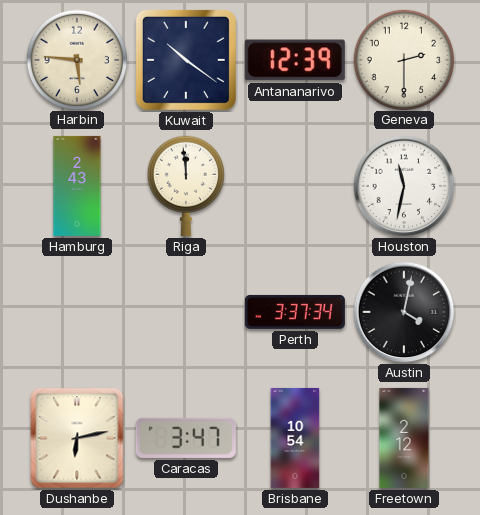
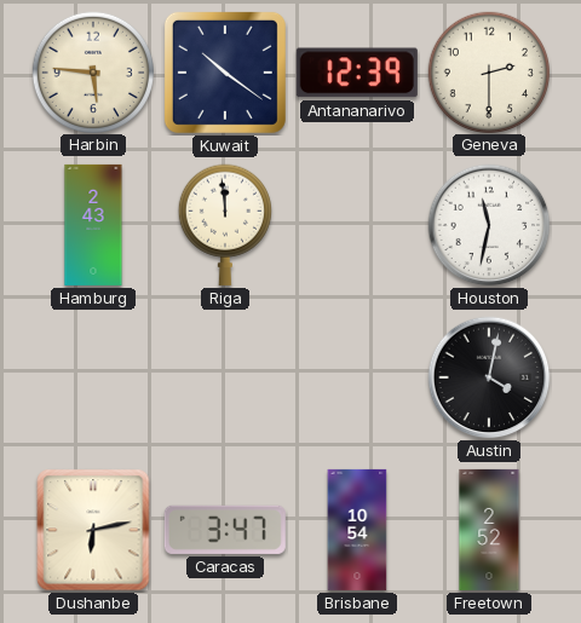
Perth: 3:37 -> none (295, 312)
Freetown: 2:12 -> 2:52 (489, 530)
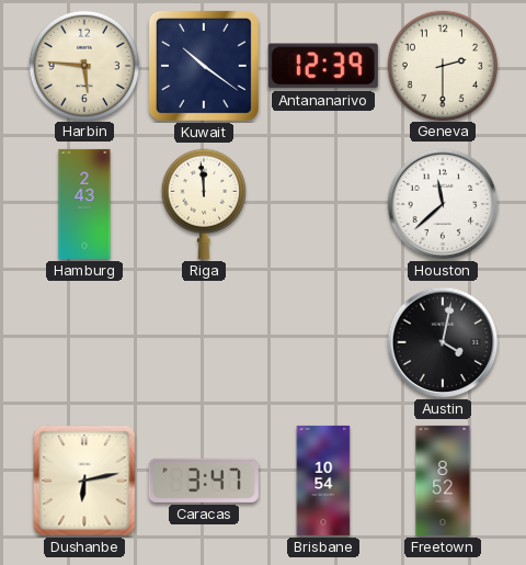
Houston: 11:32 -> 11:38 (443, 204)
Freetown: 2:52 -> 8:52 (443, 481)
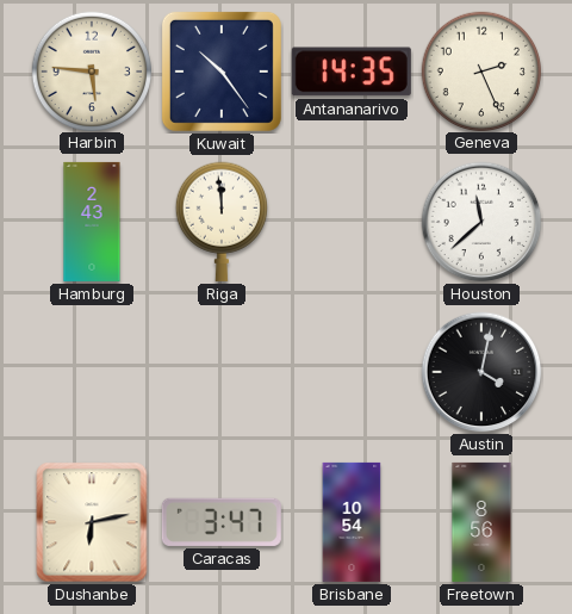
Kuwait: 10:21 -> 10:24 (222, 72)
Antananarivo: 12:39 -> 14:35 (352, 72)
Geneva: 2:30 -> 2:26 (480, 70)
Freetown: 8:52 -> 8:56 (481, 522)
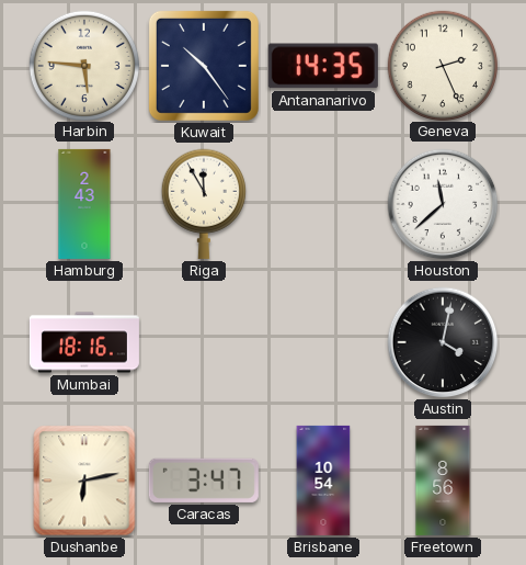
Riga: 11:59 -> 11:55 (204, 204)
Mumbai: none -> 18:16 (84, 342)
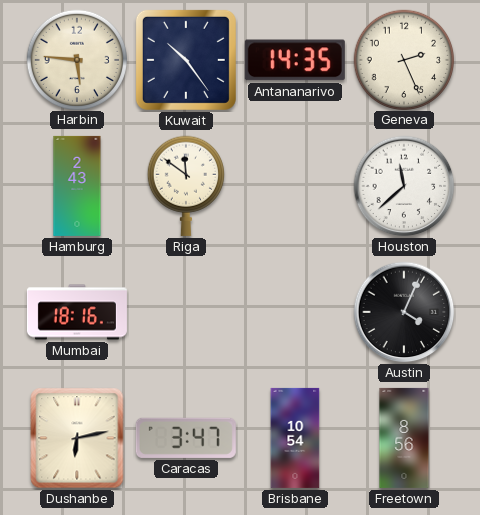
Riga: 11:55 -> 11:51 (186, 186)
Austin: 4:02 -> 4:04 (404, 312)
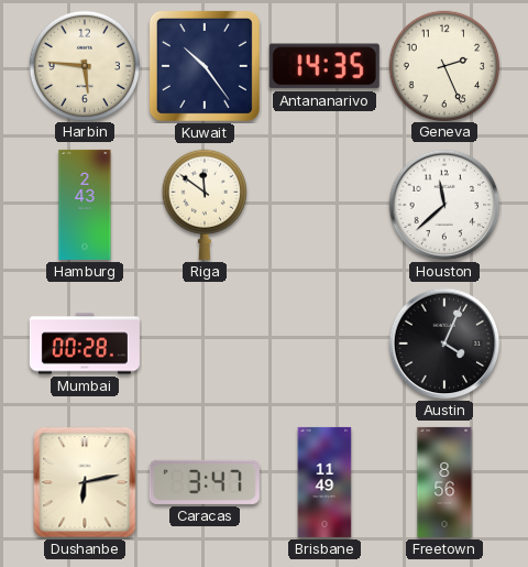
Mumbai: 18:16 -> 00:28 (85, 344)
Brisbane: 10:54 -> 11:49 (324, 482)
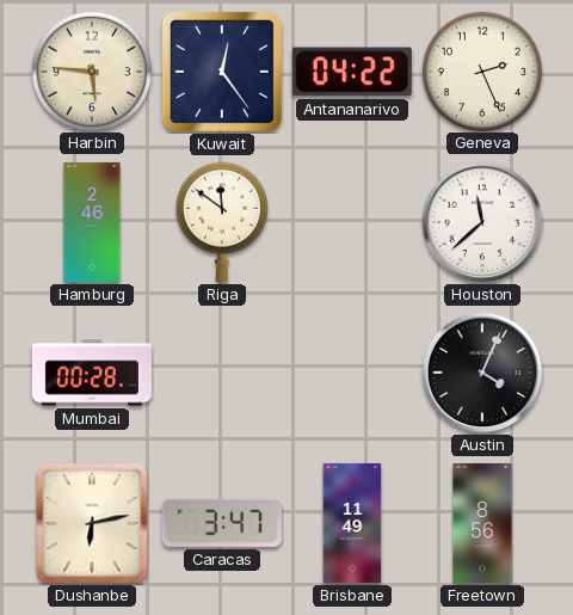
Kuwait: 10:24 -> 12:24 (222, 72)
Antananarivo: 14:35 -> 04:22 (352, 72)
Hamburg: 2:43 -> 2:46 (92, 222)
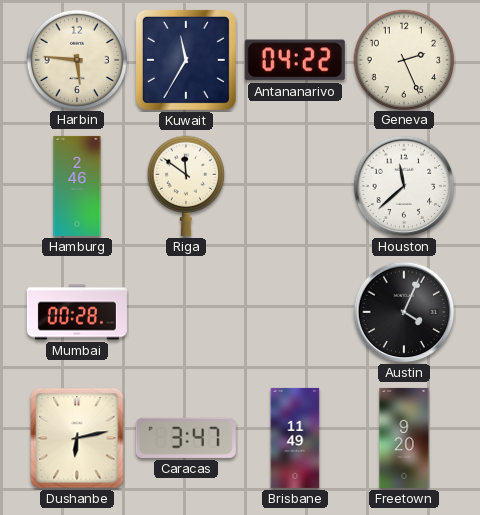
Kuwait: 12:24 -> 11:35 (186, 60)
Freetown: 8:56 -> 9:20 (404, 438)
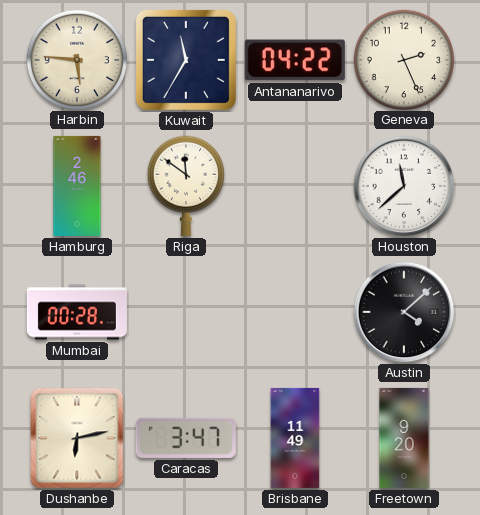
Austin: 4:04 -> 4:08 (404, 312)
